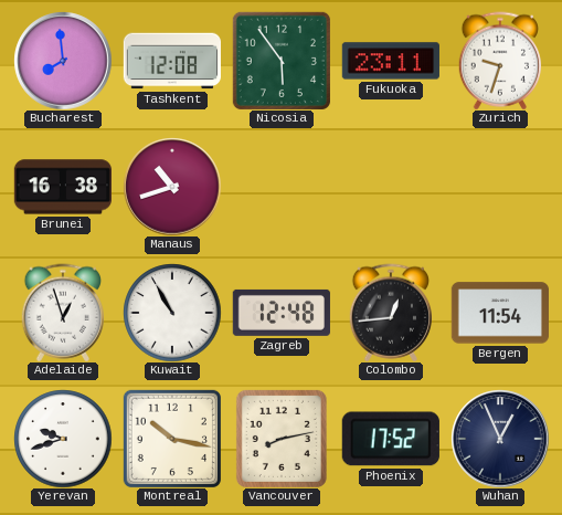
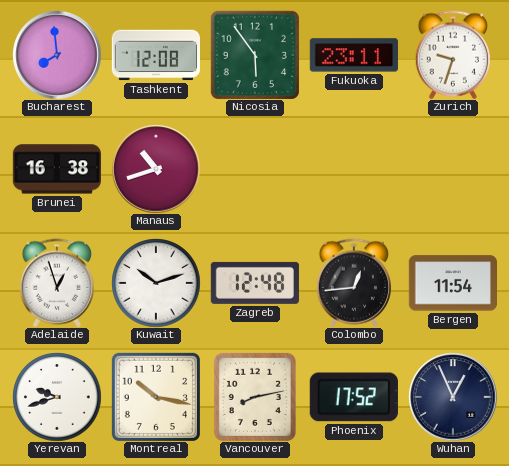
Kuwait: 10:55 -> 10:12 (156, 283)
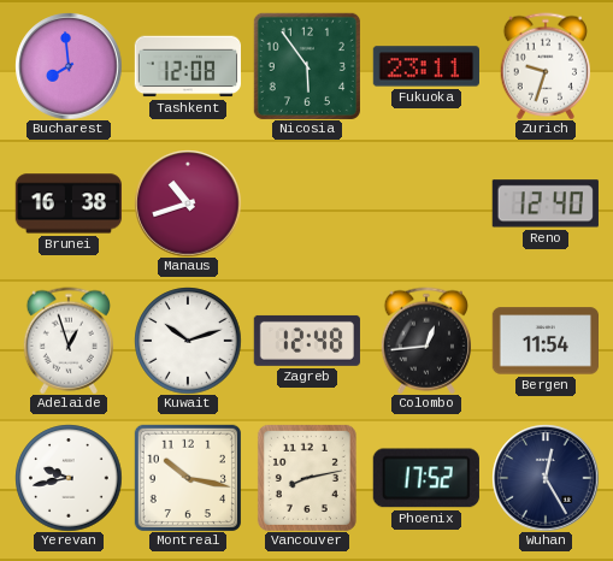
Reno: none -> 12:40 (546, 203)
Yerevan: 9:42 -> 9:43 (69, 478)
Wuhan: 12:56 -> 12:25 (546, 478)
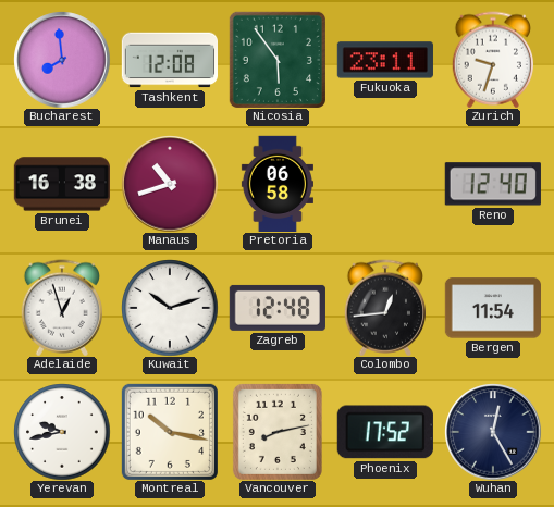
Pretoria: none -> 06:58 (278, 183)
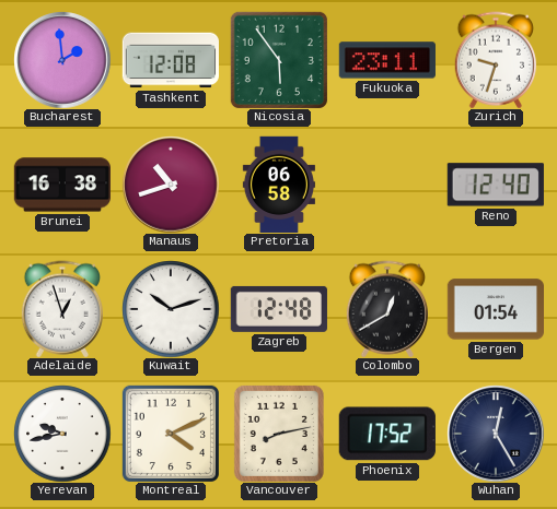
Bucharest: 7:59 -> 1:59 (62, 60)
Colombo: 12:44 -> 12:40 (386, 309)
Bergen: 11:54 -> 01:54 (495, 309)
Montreal: 10:17 -> 4:11 (171, 434)
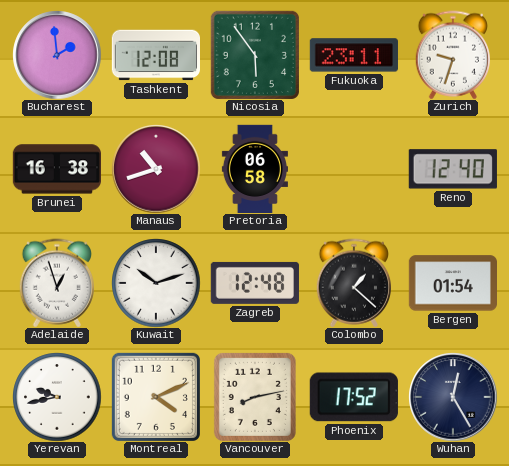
Colombo: 12:40 -> 1:22 (353, 283)
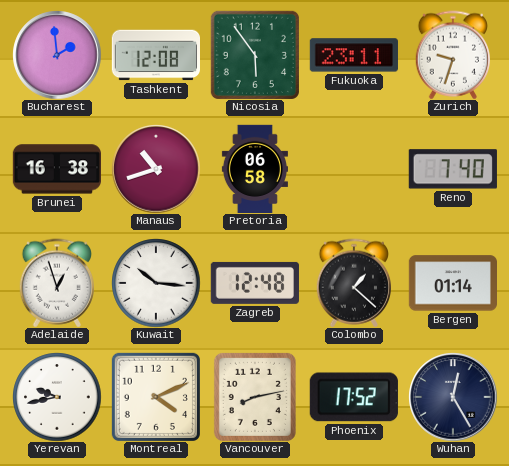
Reno: 12:40 -> 7:40 (453, 169)
Kuwait: 10:12 -> 10:16 (156, 283)
Bergen: 01:54 -> 01:14 (452, 283)
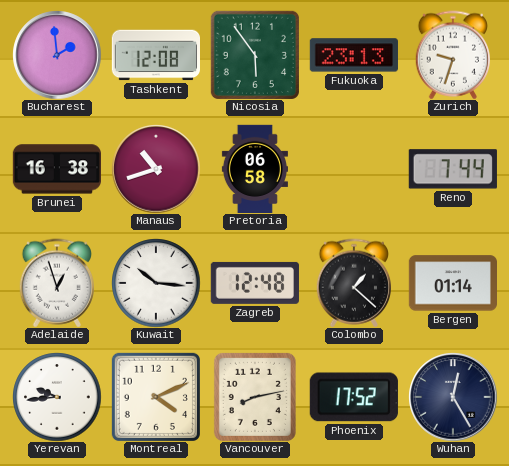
Fukuoka: 23:11 -> 23:13 (354, 55)
Reno: 7:40 -> 7:44 (453, 169)
Yerevan: 9:43 -> 9:44 (57, 397)
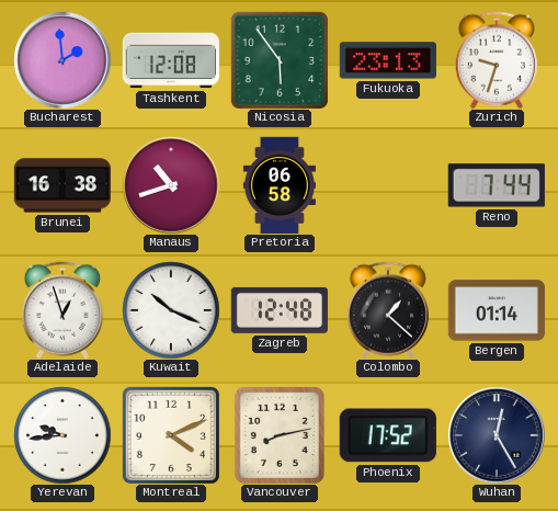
Kuwait: 10:16 -> 10:19 (171, 310)
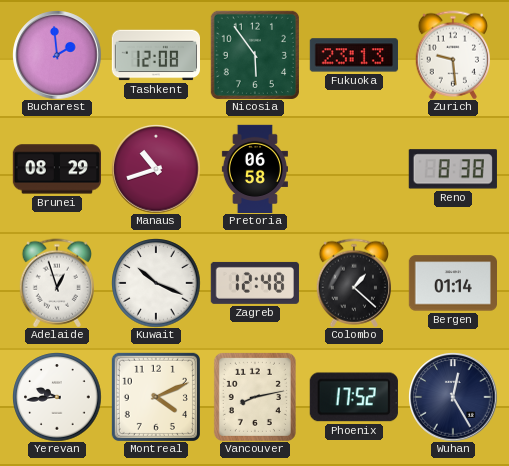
Zurich: 9:33 -> 9:29 (452, 55)
Brunei: 16:38 -> 08:29 (56, 169)
Reno: 7:44 -> 8:38 (453, 169)
